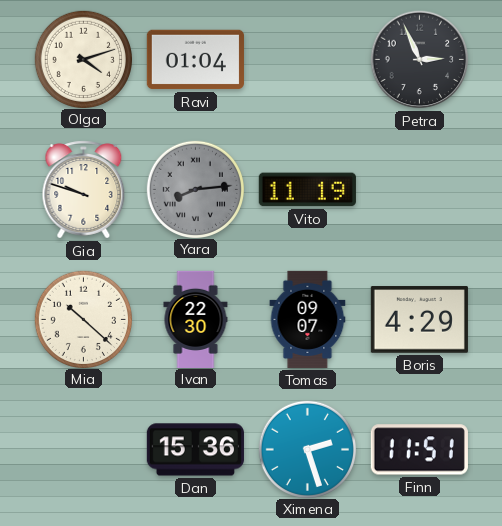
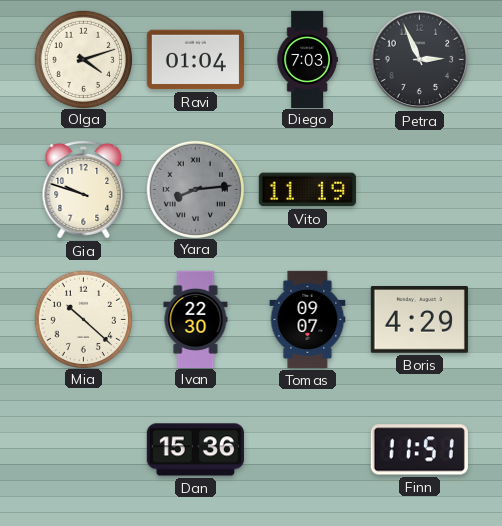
Diego: none -> 7:03 (307, 59)
Ximena: 2:27 -> none (307, 449)
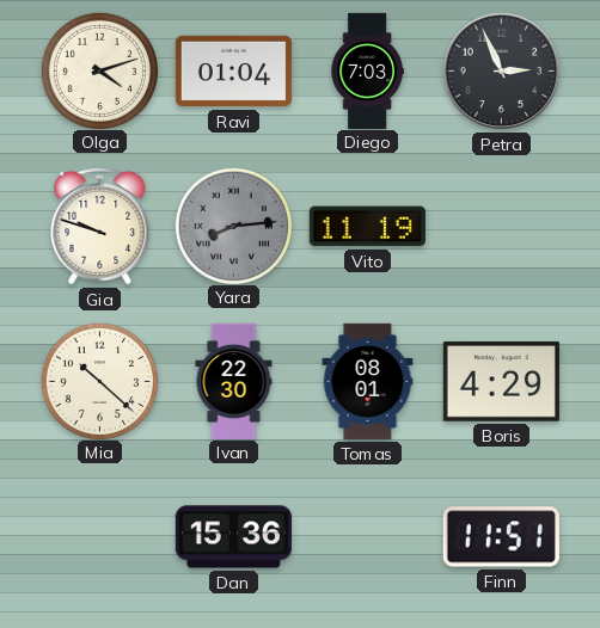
Tomas: 09:07 -> 08:01 (368, 381)
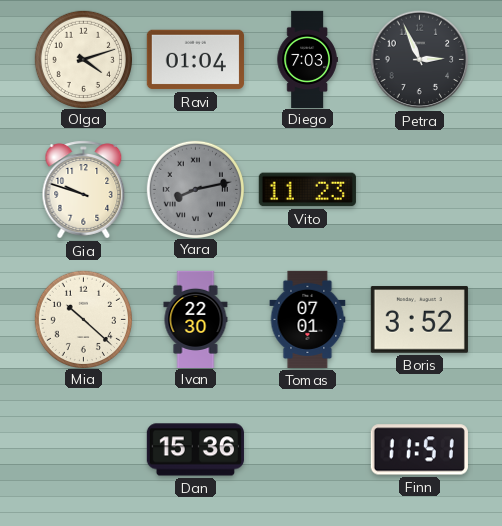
Yara: 8:14 -> 8:13 (195, 189)
Vito: 11:19 -> 11:23 (307, 190)
Tomas: 08:01 -> 07:01 (308, 319)
Boris: 4:29 -> 3:52 (419, 320)
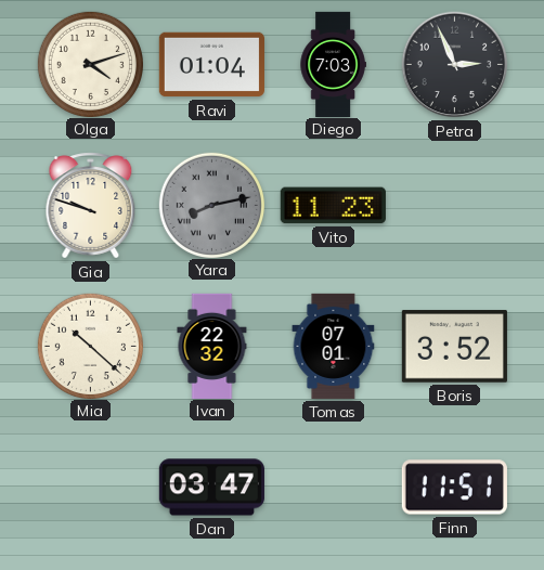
Ivan: 22:30 -> 22:32 (212, 346)
Dan: 15:36 -> 03:47 (211, 488)
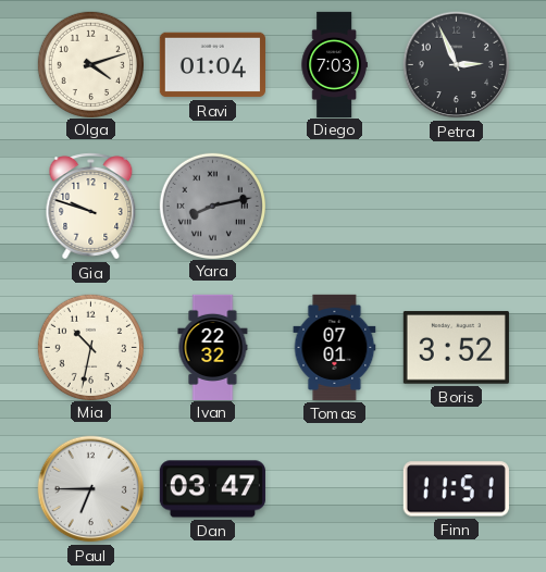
Vito: 11:23 -> none (333, 206)
Mia: 10:22 -> 10:32 (90, 347)
Paul: none -> 6:45 (91, 489)
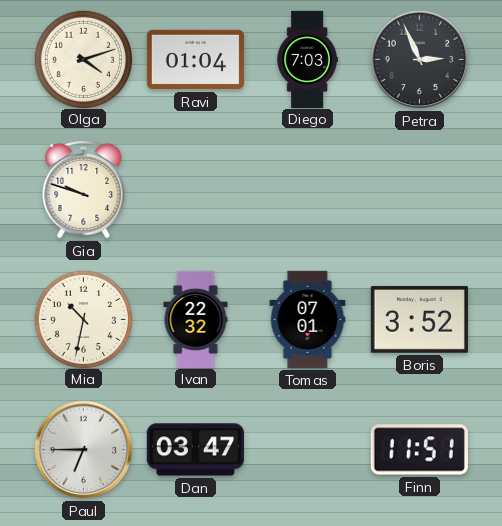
Yara: 8:13 -> none (212, 206)
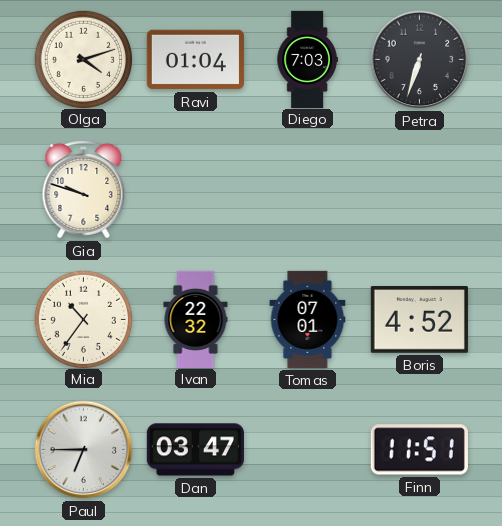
Petra: 2:56 -> 6:33 (420, 60)
Mia: 10:32 -> 10:36 (83, 319)
Boris: 3:52 -> 4:52 (419, 320)
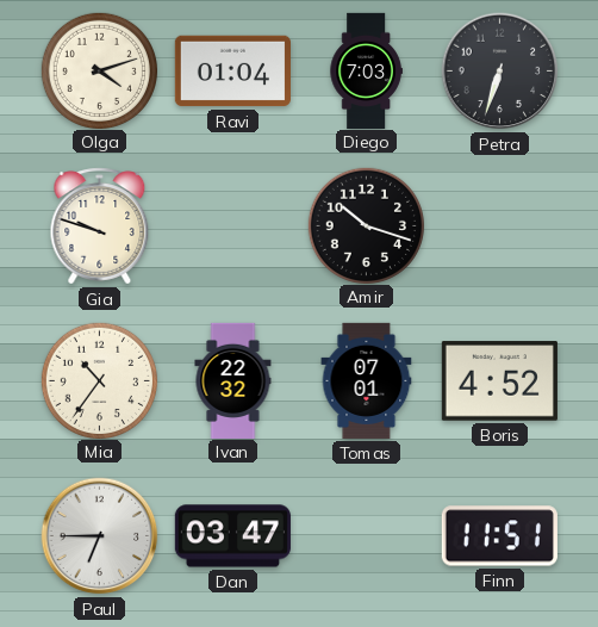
Amir: none -> 10:18 (366, 225)
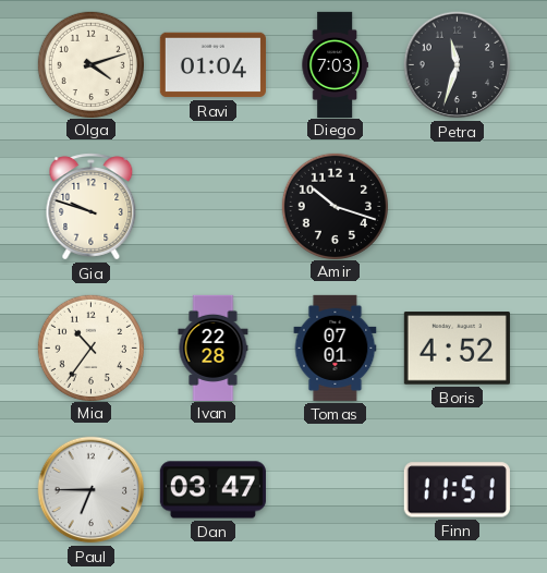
Petra: 6:33 -> 11:33 (458, 65)
Ivan: 22:32 -> 22:28 (214, 348)
